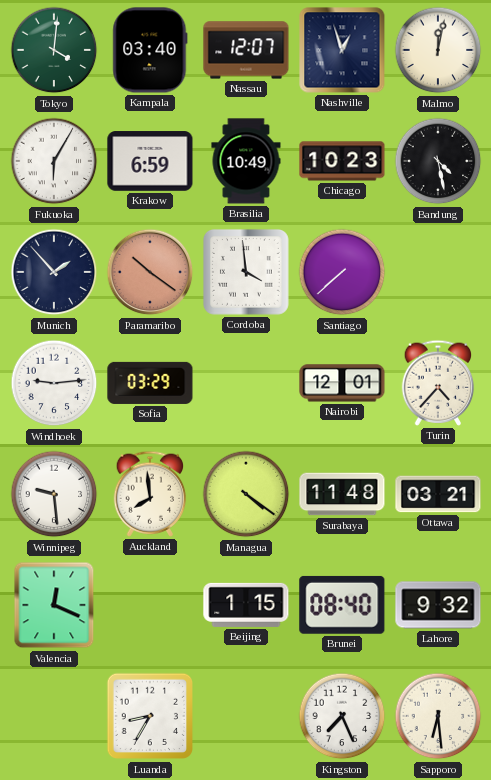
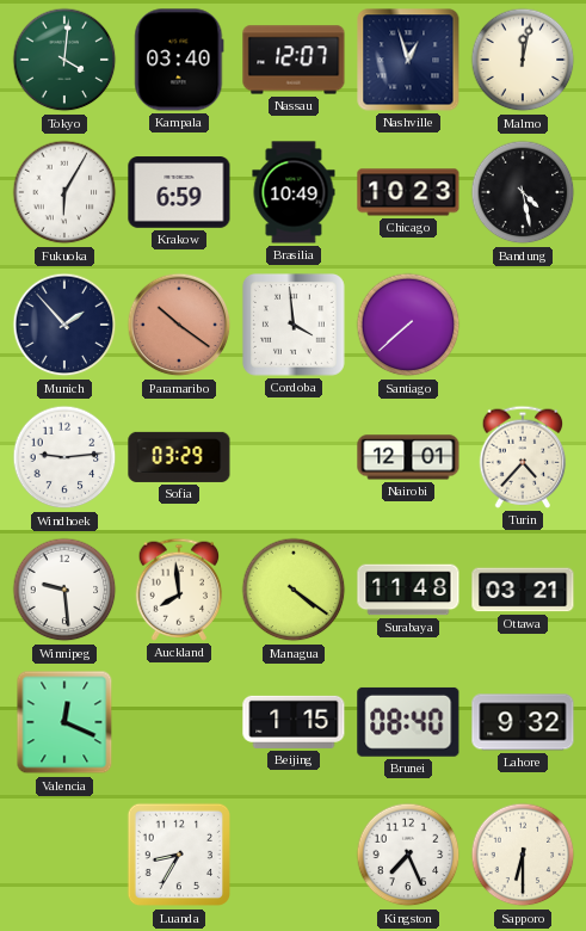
Sapporo: 6:29 -> 6:30 (523, 855)
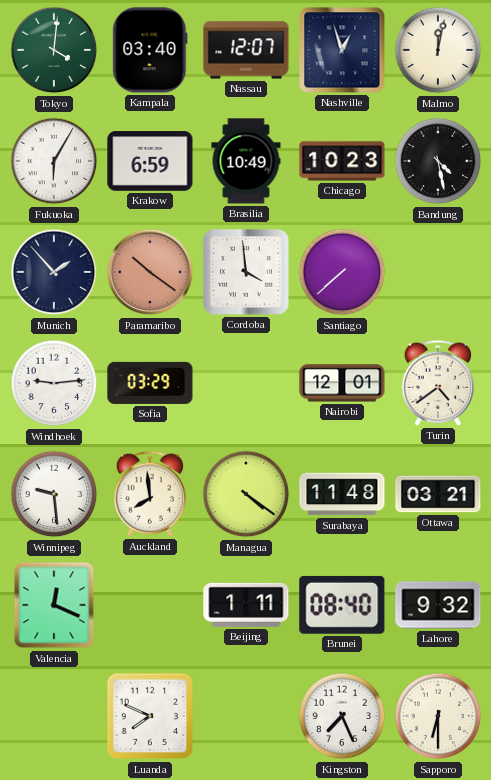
Turin: 4:37 -> 4:39 (438, 383)
Beijing: 1:15 -> 1:11 (246, 605)
Luanda: 8:35 -> 7:49 (150, 716)
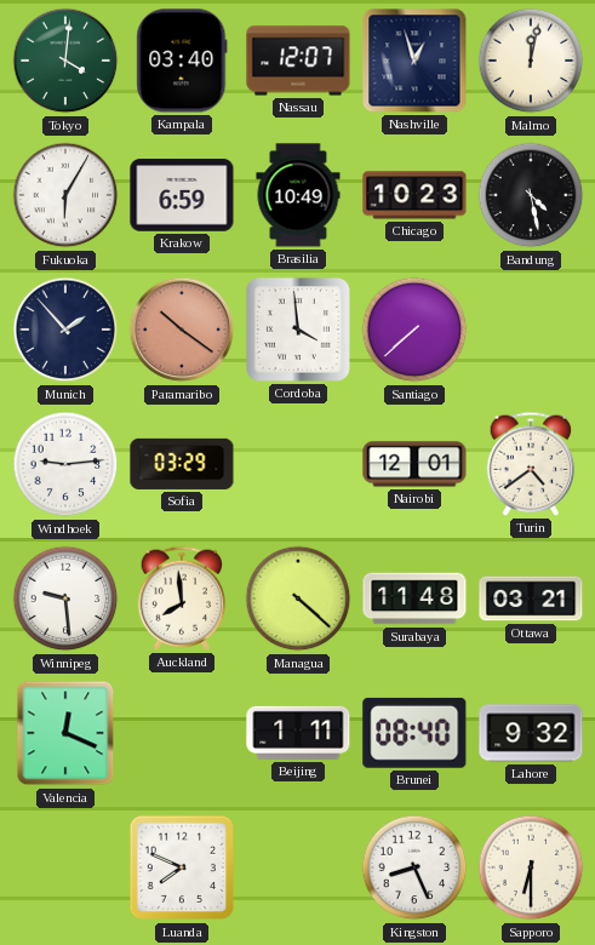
Managua: 4:21 -> 4:22 (298, 598)
Kingston: 7:26 -> 8:26 (414, 867)
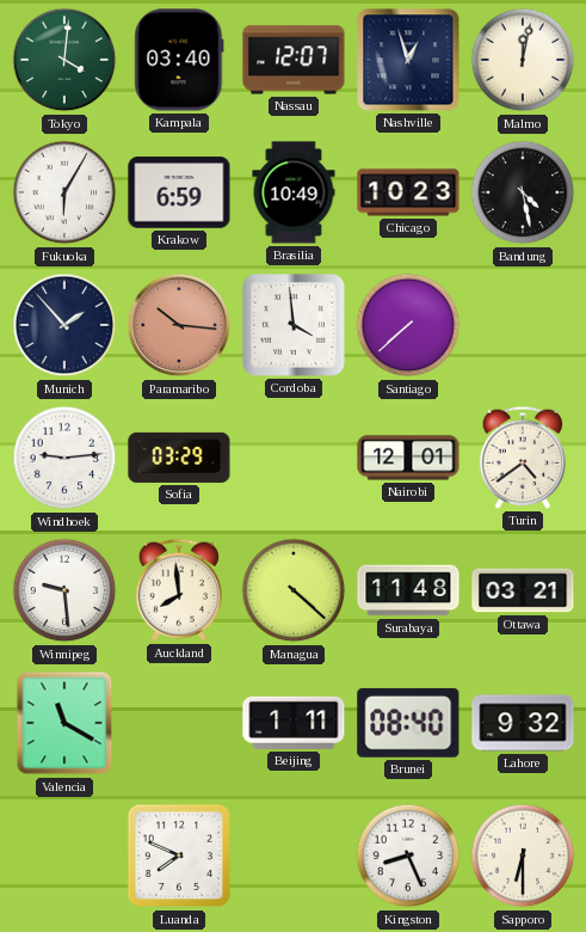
Paramaribo: 10:21 -> 10:16 (179, 325)
Valencia: 12:19 -> 11:20 (64, 723)
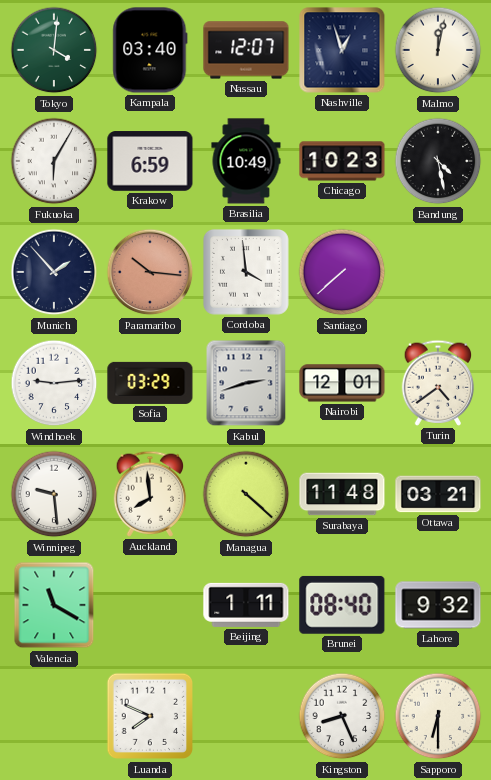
Kabul: none -> 2:42 (246, 383)
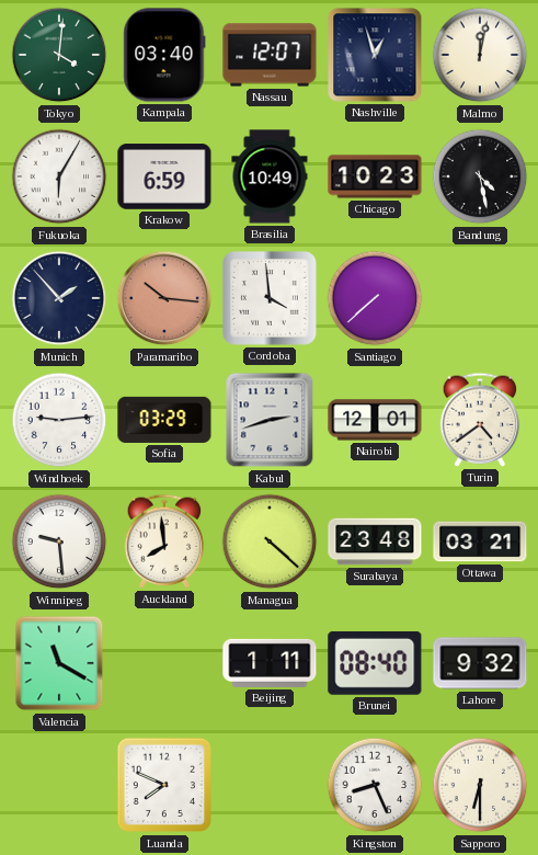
Surabaya: 11:48 -> 23:48 (375, 541)
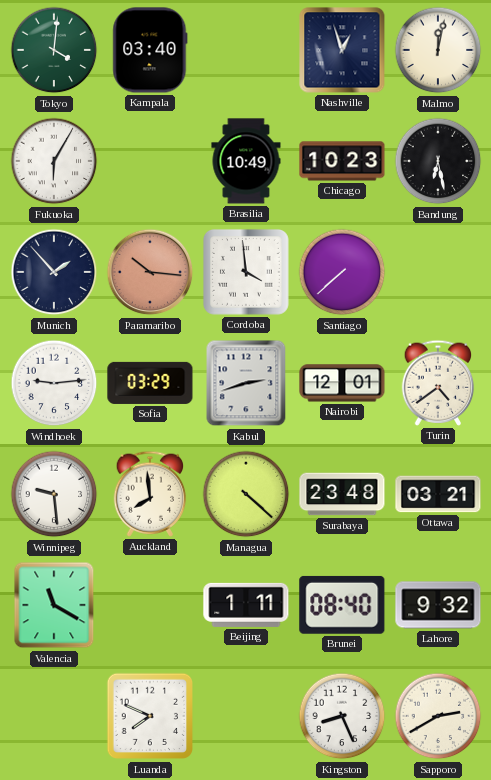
Nassau: 12:07 -> none (270, 55)
Krakow: 6:59 -> none (164, 176)
Bandung: 4:28 -> 6:28 (438, 161)
Sapporo: 6:30 -> 2:40 (438, 716)
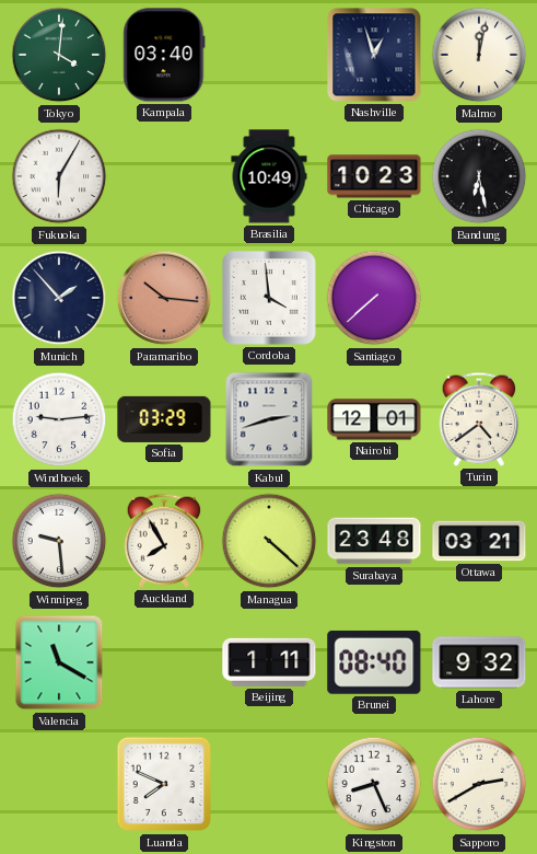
Auckland: 7:59 -> 7:55 (164, 541)
